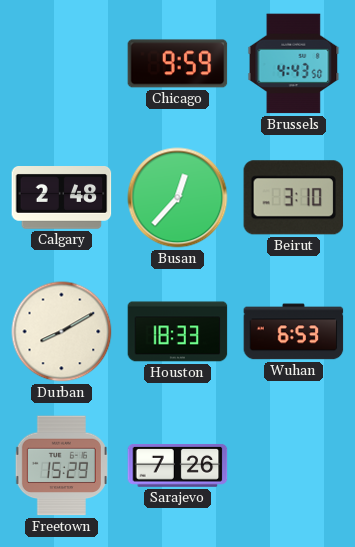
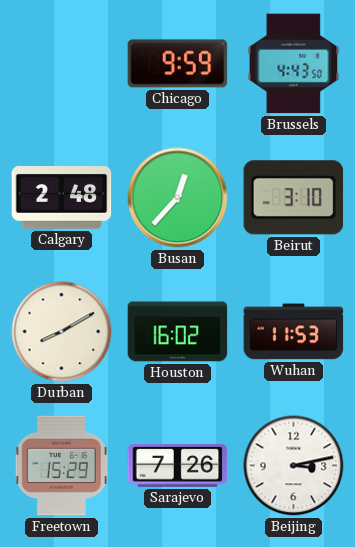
Houston: 18:33 -> 16:02 (178, 332)
Wuhan: 6:53 -> 11:53 (294, 332)
Beijing: none -> 3:13 (294, 466)
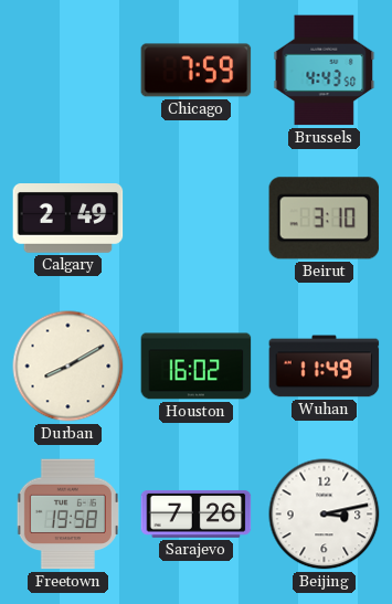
Chicago: 9:59 -> 7:59 (197, 71)
Calgary: 2:48 -> 2:49 (68, 219)
Busan: 12:37 -> none (178, 198)
Wuhan: 11:53 -> 11:49 (325, 367)
Freetown: 15:29 -> 19:58 (67, 515)
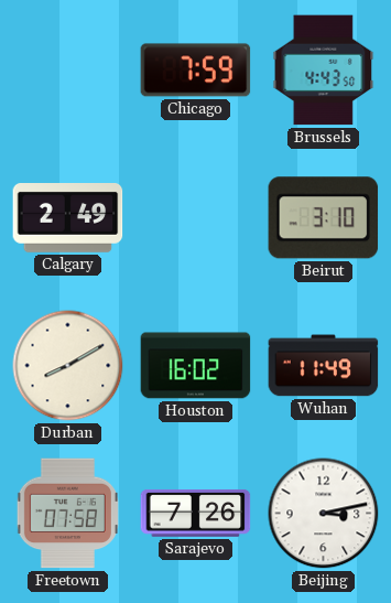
Freetown: 19:58 -> 07:58 (67, 514)
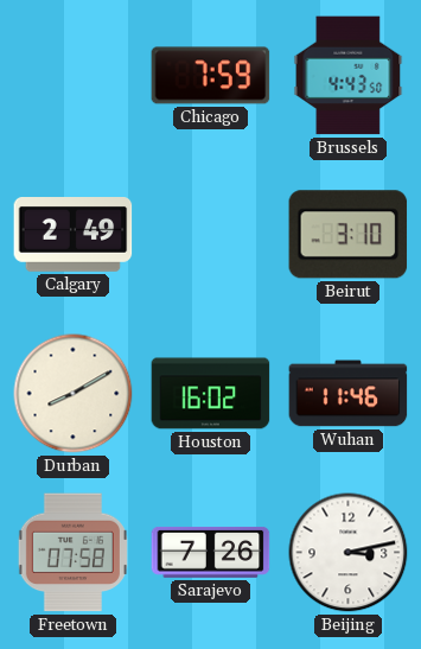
Wuhan: 11:49 -> 11:46 (349, 394)
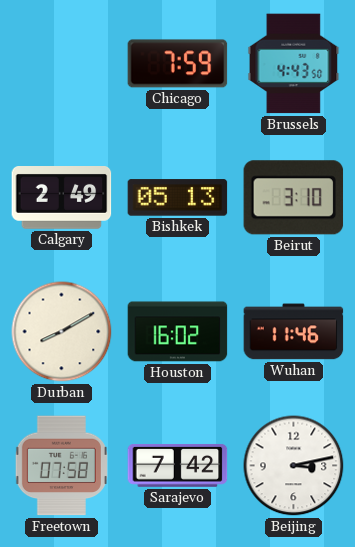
Bishkek: none -> 05:13 (178, 198)
Sarajevo: 7:26 -> 7:42 (178, 465)
